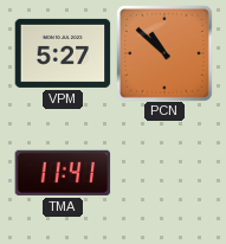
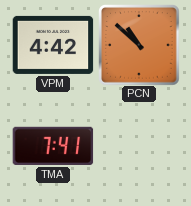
VPM: 5:27 -> 4:42 (53, 45)
TMA: 11:41 -> 7:41 (53, 146)
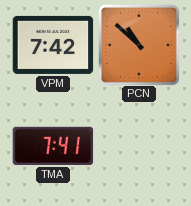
VPM: 4:42 -> 7:42 (53, 45)
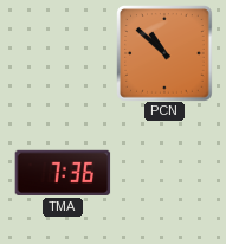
VPM: 7:42 -> none (53, 45)
TMA: 7:41 -> 7:36 (63, 173)
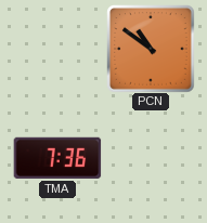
PCN: 10:52 -> 10:51 (151, 49)
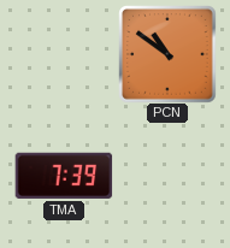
TMA: 7:36 -> 7:39 (64, 176)
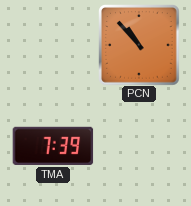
PCN: 10:51 -> 10:53 (139, 45)
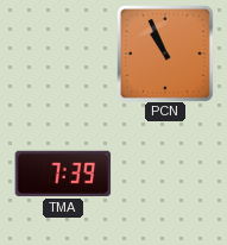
PCN: 10:53 -> 10:56 (165, 54)
